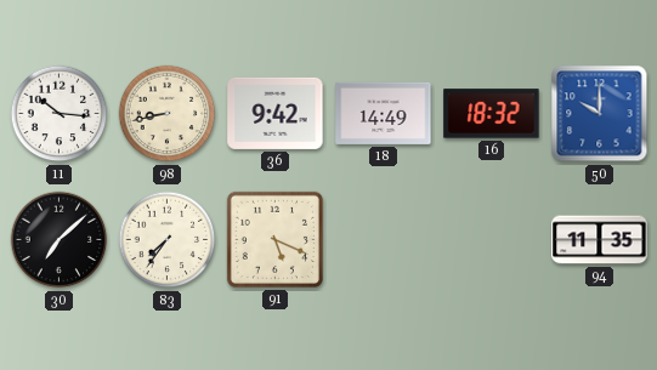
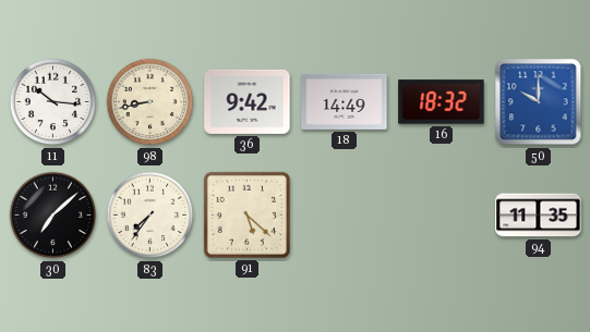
91: 5:19 -> 5:22 (246, 214)
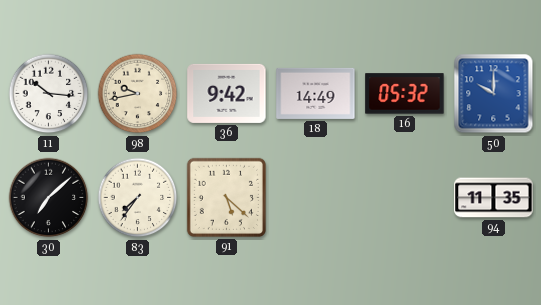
98: 8:43 -> 9:43 (138, 94)
16: 18:32 -> 05:32 (405, 94)
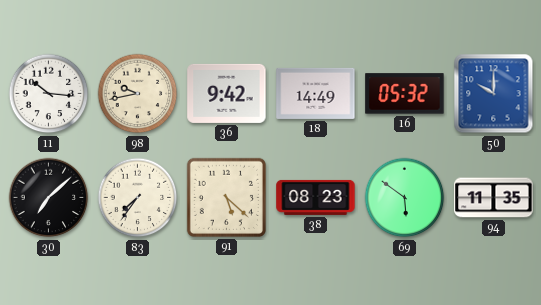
38: none -> 08:23 (316, 197)
69: none -> 5:51 (405, 198)
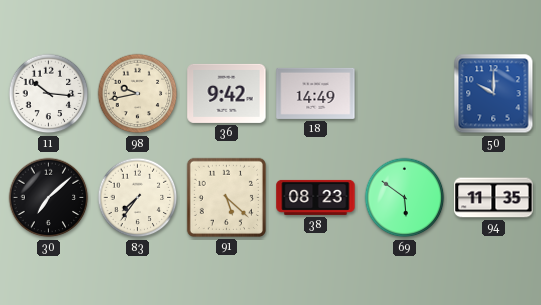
16: 05:32 -> none (405, 94)
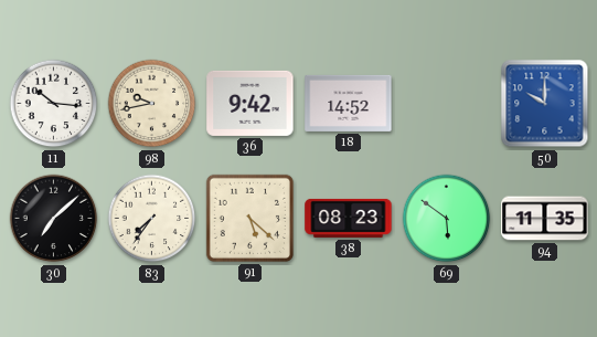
18: 14:49 -> 14:52 (349, 103)
